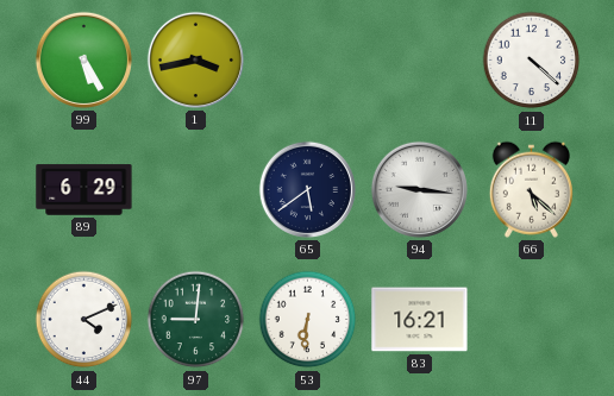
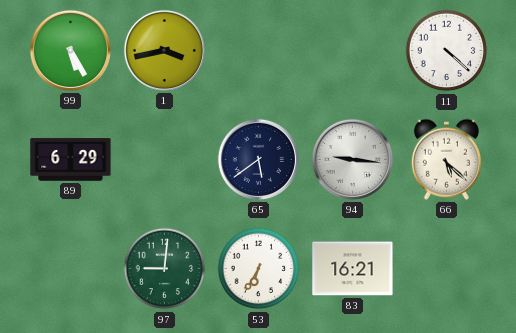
44: 4:11 -> none (84, 320)
53: 6:31 -> 6:35 (259, 269)
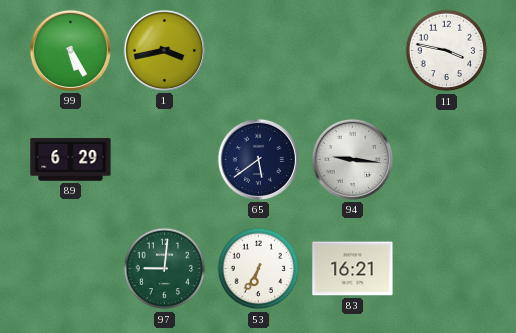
11: 4:22 -> 3:47 (447, 51)
66: 5:22 -> none (446, 159)
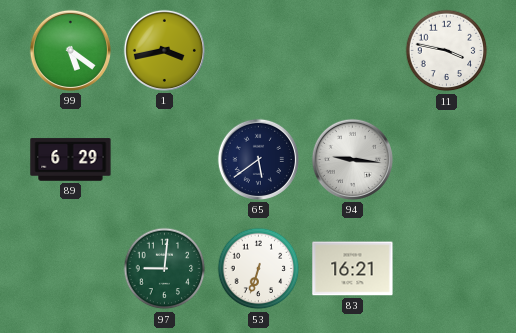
99: 5:25 -> 5:21 (70, 50)
53: 6:35 -> 6:33 (259, 269)
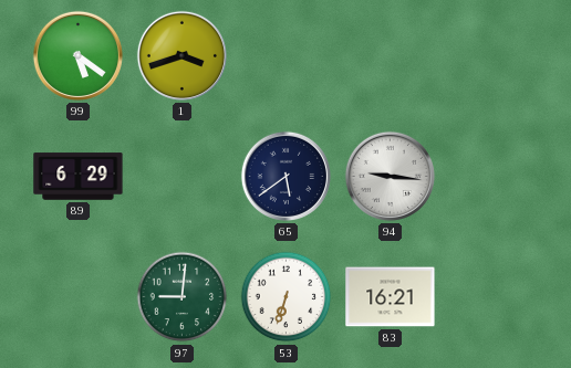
1: 3:43 -> 3:42 (181, 55)
11: 3:47 -> none (447, 51)
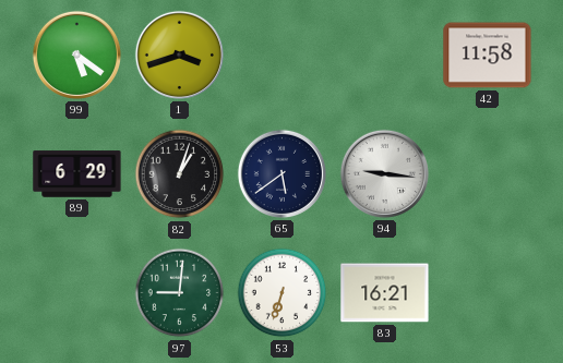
42: none -> 11:58 (488, 56)
82: none -> 1:03 (180, 174)
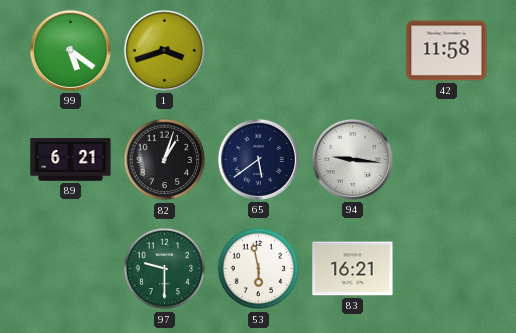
89: 6:29 -> 6:21 (71, 160)
97: 9:01 -> 9:30 (165, 269)
53: 6:33 -> 5:58 (259, 269)
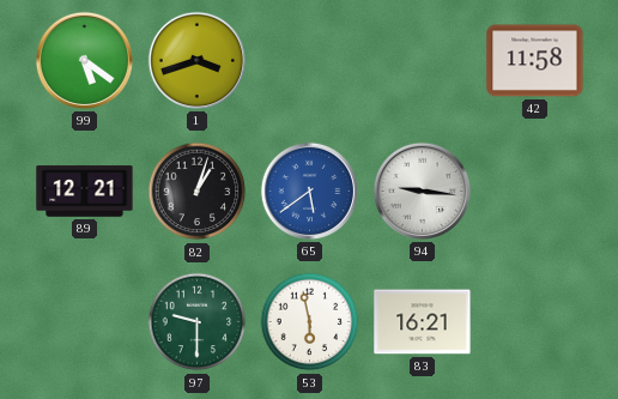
89: 6:21 -> 12:21 (85, 192)
65 dial: navy -> blue (309, 191)
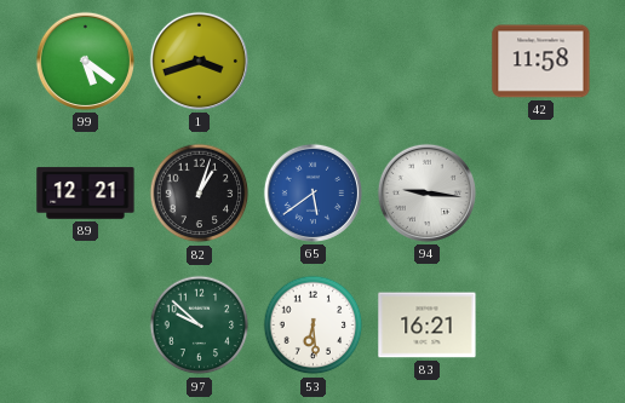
97: 9:30 -> 9:52 (200, 326)
53: 5:58 -> 6:29 (314, 326)
